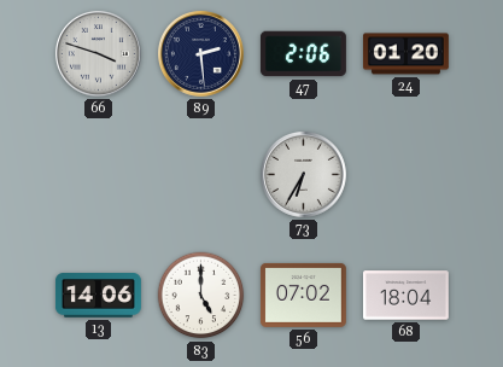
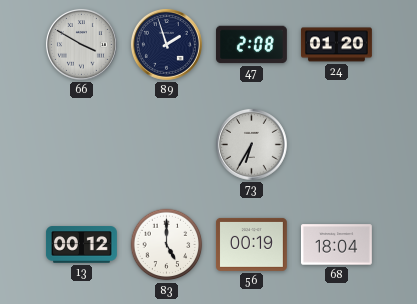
66: 3:48 -> 3:50 (81, 44)
89: 2:29 -> 1:57 (166, 44)
47: 2:06 -> 2:08 (251, 45)
13: 14:06 -> 00:12 (81, 245)
56: 07:02 -> 00:19 (251, 244)
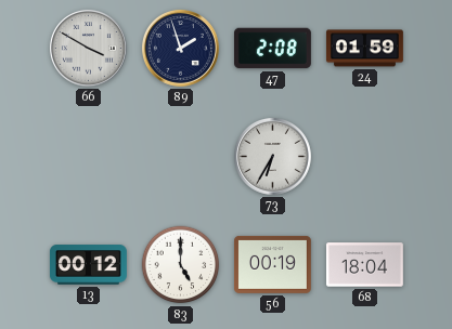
24: 01:20 -> 01:59 (364, 49)
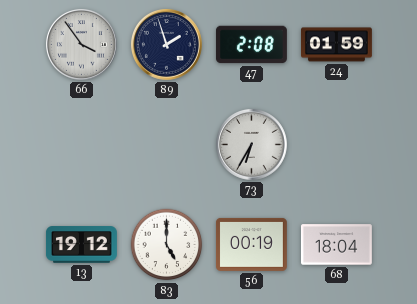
66: 3:50 -> 3:54 (81, 44)
13: 00:12 -> 19:12 (81, 245)
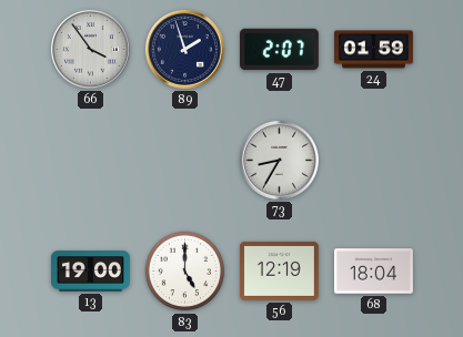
47: 2:08 -> 2:07 (279, 50)
73: 6:35 -> 8:35 (279, 160)
13: 19:12 -> 19:00 (90, 272)
56: 00:19 -> 12:19 (279, 270)
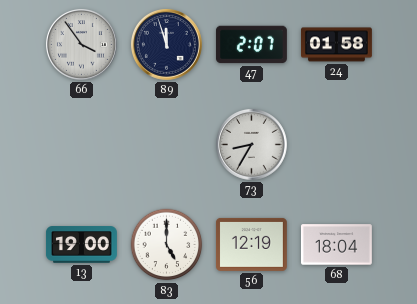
89: 1:57 -> 11:57 (166, 44)
24: 01:59 -> 01:58 (336, 45)
